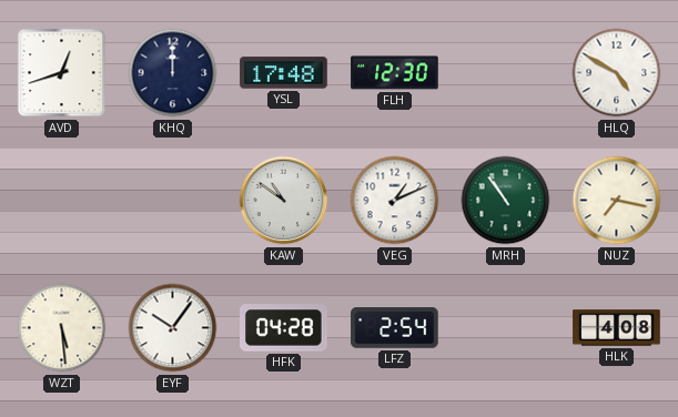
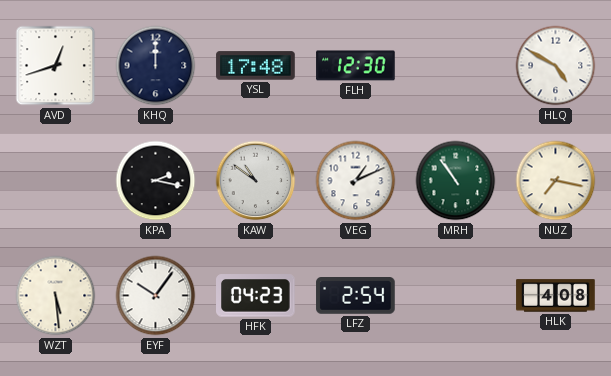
KPA: none -> 2:17 (156, 181)
HFK: 04:28 -> 04:23 (256, 296)
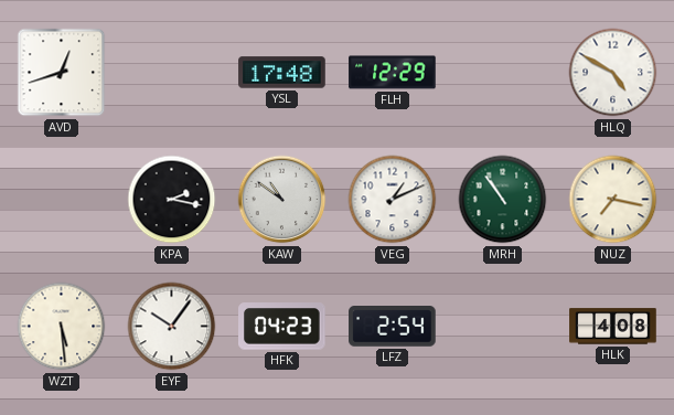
KHQ: 12:00 -> none (156, 66)
FLH: 12:30 -> 12:29 (393, 73)
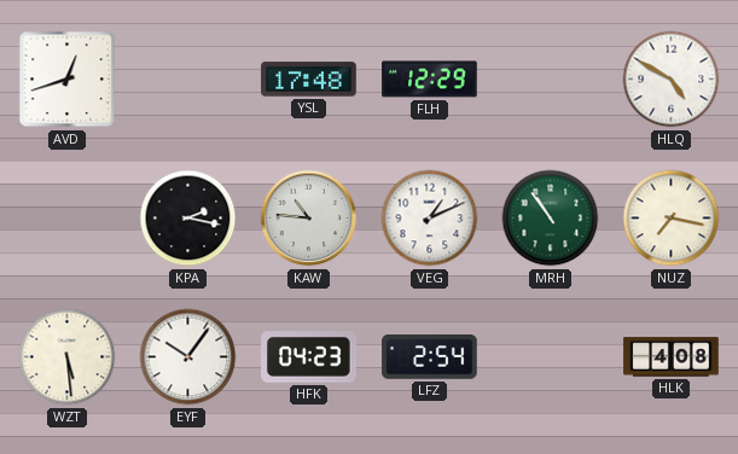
KAW: 10:51 -> 10:46 (309, 219)
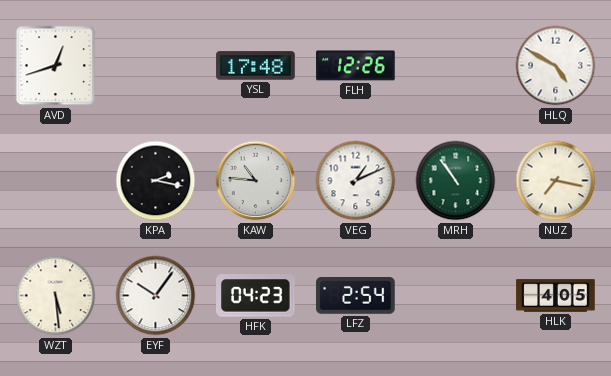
FLH: 12:29 -> 12:26 (356, 66)
HLK: 4:08 -> 4:05 (556, 296)
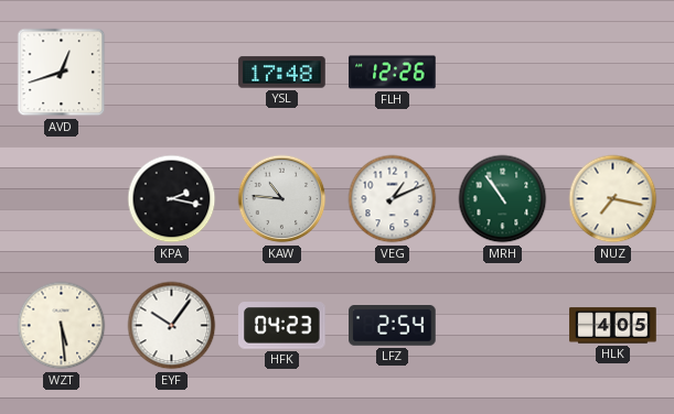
HLQ: 4:50 -> none (556, 66)
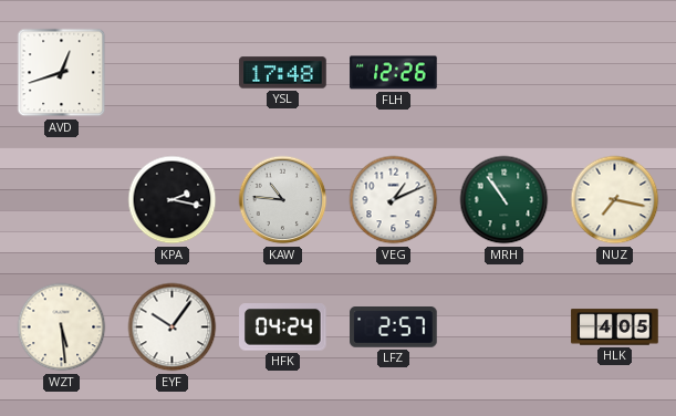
HFK: 04:23 -> 04:24 (283, 327)
LFZ: 2:54 -> 2:57 (394, 327)
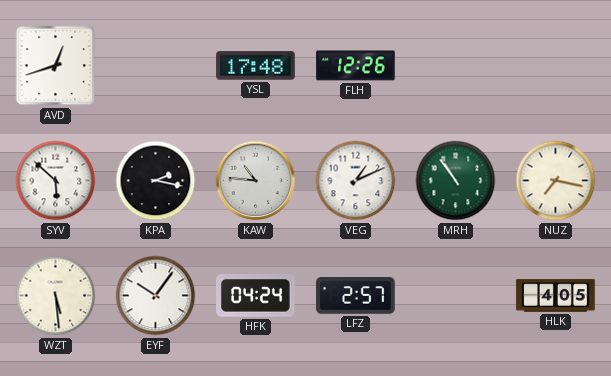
SYV: none -> 5:52 (56, 181)
